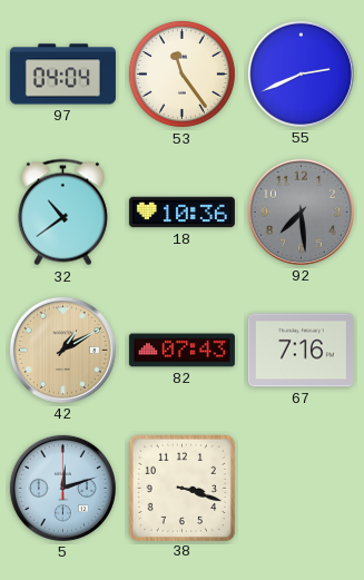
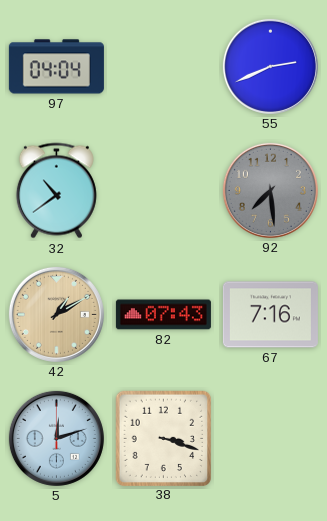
53: 11:24 -> none (181, 73)
18: 10:36 -> none (181, 213)
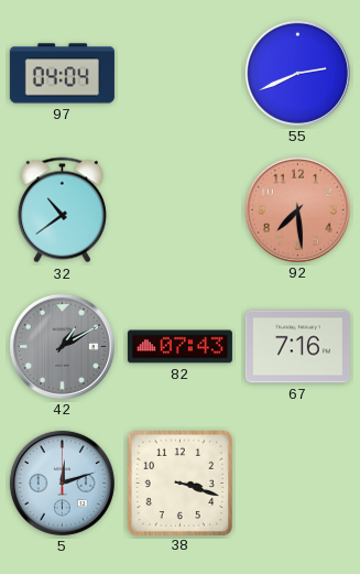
92 dial: grey -> salmon (297, 209)
42 dial: champagne -> grey (62, 346)
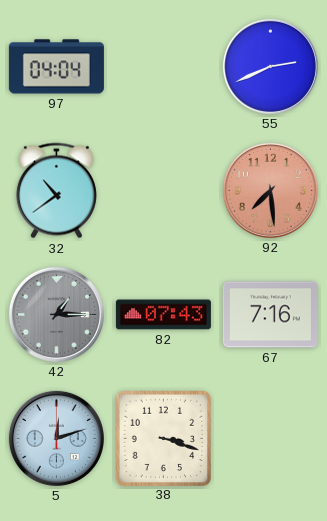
42: 1:10 -> 1:15 (56, 314)
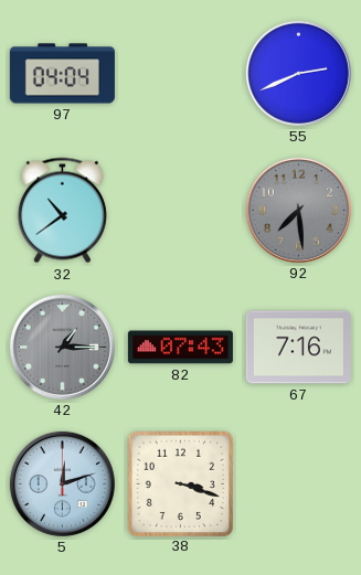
92 dial: salmon -> grey (298, 210)
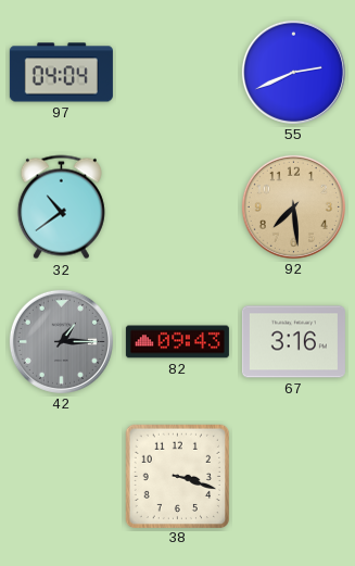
92 dial: grey -> champagne (293, 206)
82: 07:43 -> 09:43 (177, 342)
67: 7:16 -> 3:16 (293, 342)
5: 12:12 -> none (62, 483)
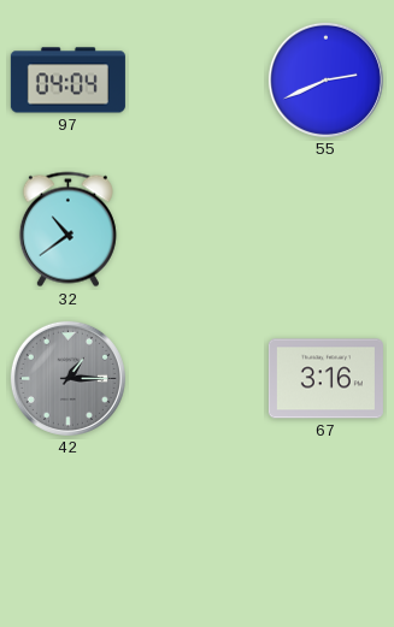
92: 7:29 -> none (293, 206)
82: 09:43 -> none (177, 342)
38: 3:18 -> none (177, 476)
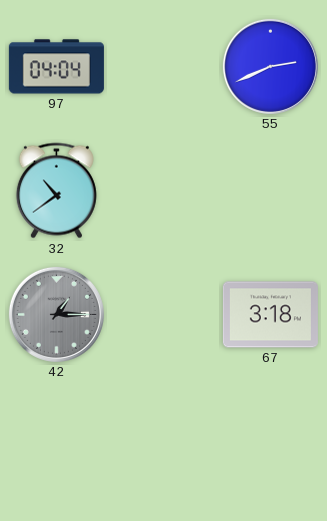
67: 3:16 -> 3:18 (270, 315)
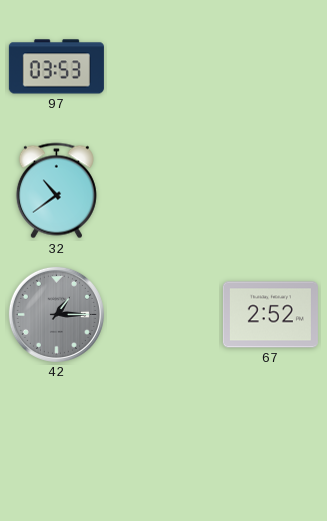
97: 04:04 -> 03:53 (56, 67)
55: 2:41 -> none (270, 66)
67: 3:18 -> 2:52 (270, 315)
